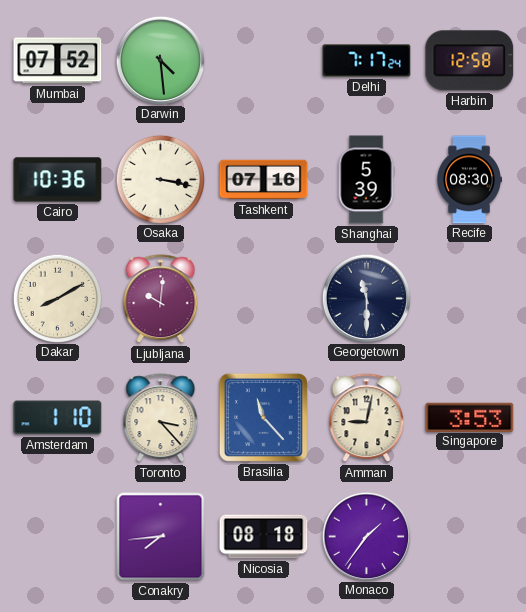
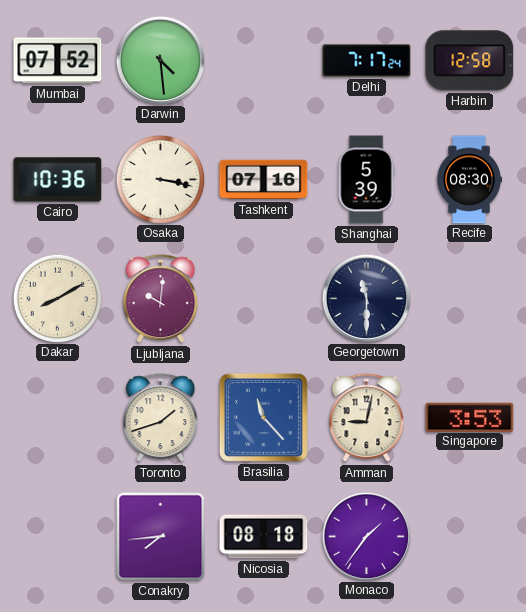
Amsterdam: 1:10 -> none (58, 418)
Toronto: 3:23 -> 1:42 (161, 418)
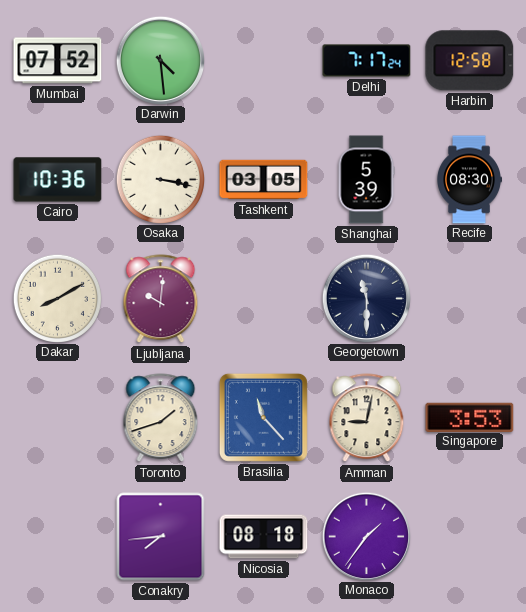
Tashkent: 07:16 -> 03:05 (264, 180)
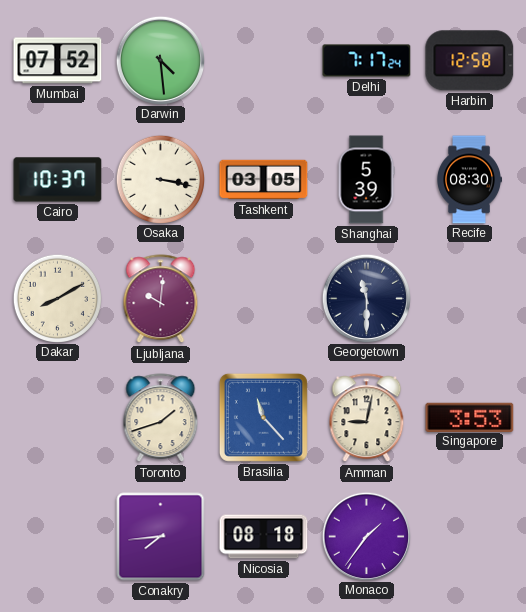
Cairo: 10:36 -> 10:37 (58, 180)
